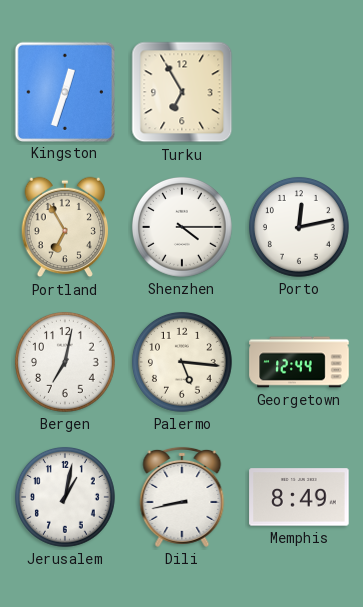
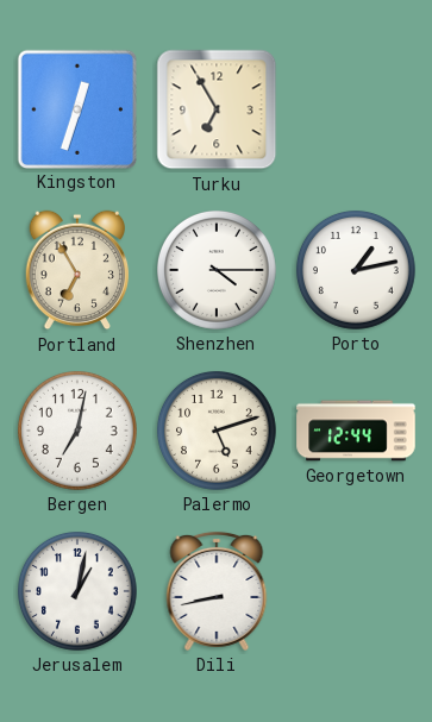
Porto: 12:13 -> 1:13 (356, 270)
Palermo: 5:16 -> 5:12 (217, 431)
Memphis: 8:49 -> none (299, 497)
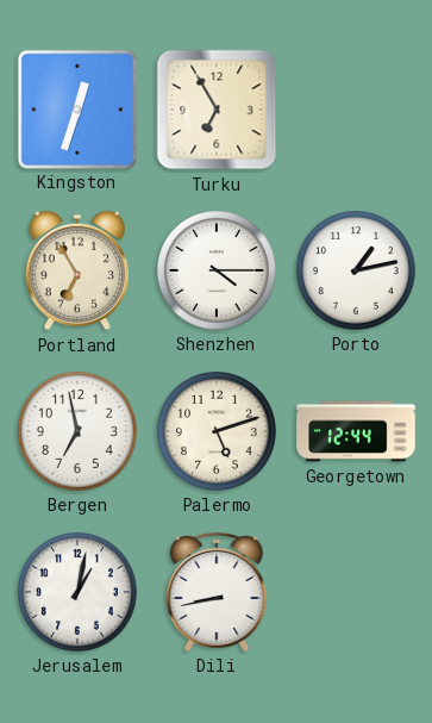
Bergen: 7:02 -> 6:58 (77, 431)
